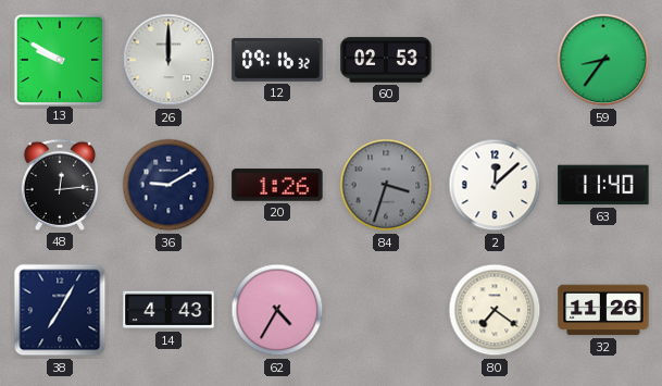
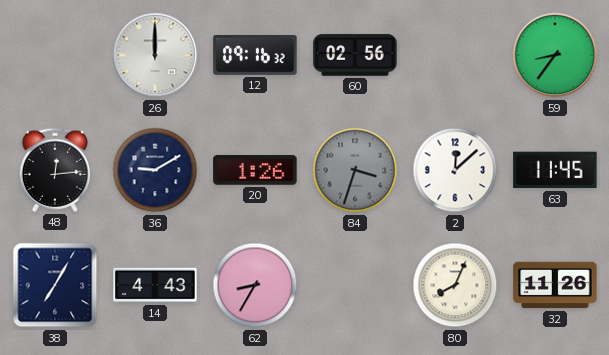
13: 9:50 -> none (59, 59)
60: 02:53 -> 02:56 (355, 55)
63: 11:40 -> 11:45 (555, 170)
62: 4:35 -> 8:35 (255, 285)
80: 7:21 -> 8:04 (455, 285)
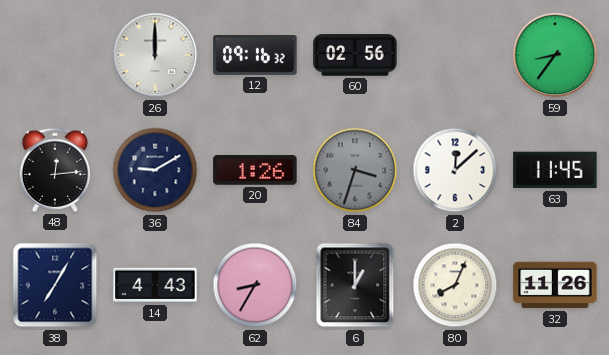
6: none -> 1:00 (355, 285)
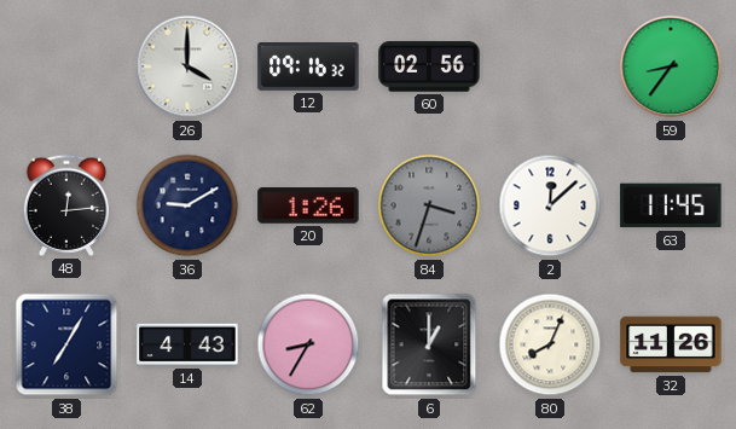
26: 12:00 -> 4:00 (187, 66)
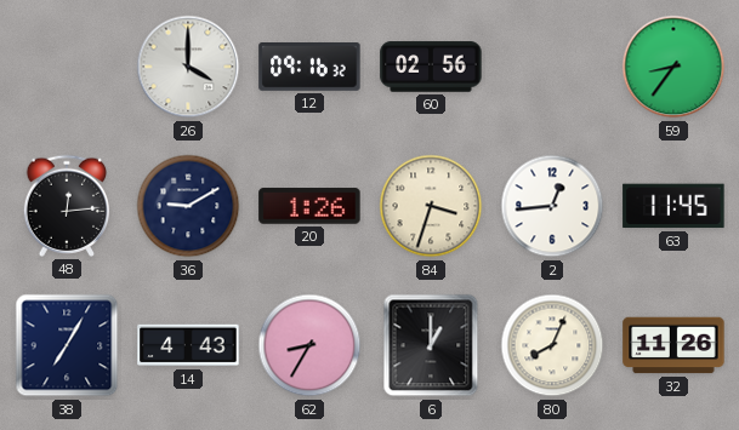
84 dial: grey -> cream (431, 206)
2: 12:08 -> 12:44 (552, 206)
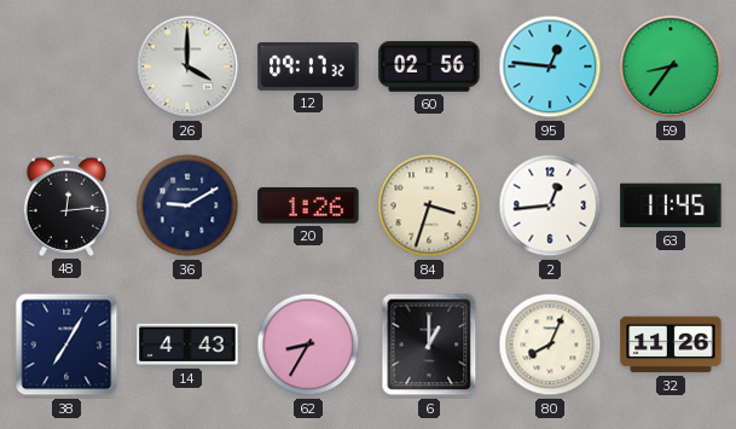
12: 09:16 -> 09:17 (308, 68)
95: none -> 12:46 (550, 66)
